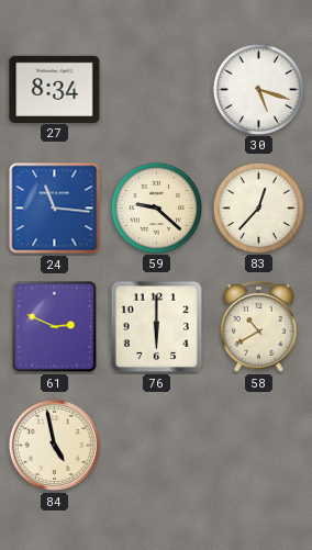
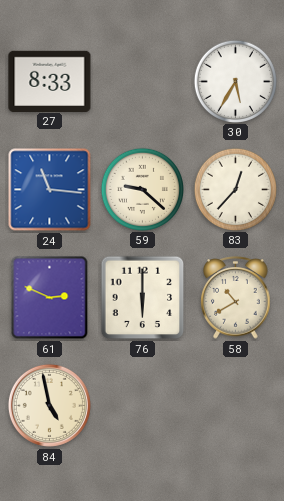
27: 8:34 -> 8:33 (50, 81)
30: 5:18 -> 5:35 (235, 81)
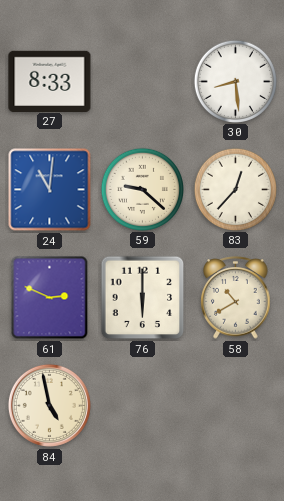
30: 5:35 -> 8:29 (235, 81)
24: 11:16 -> 11:01 (50, 190)
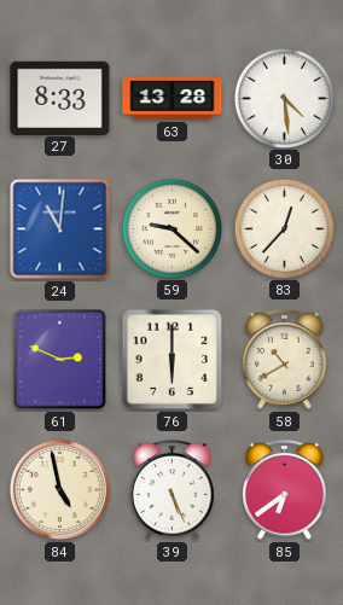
63: none -> 13:28 (173, 99)
30: 8:29 -> 4:29 (284, 98)
39: none -> 5:26 (173, 490)
85: none -> 6:39 (285, 490)
